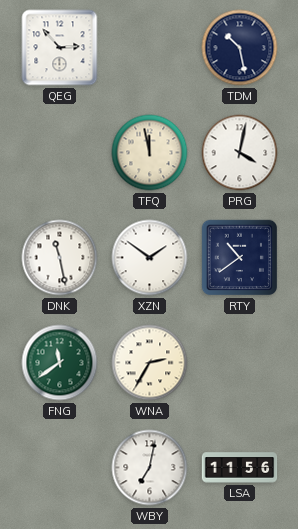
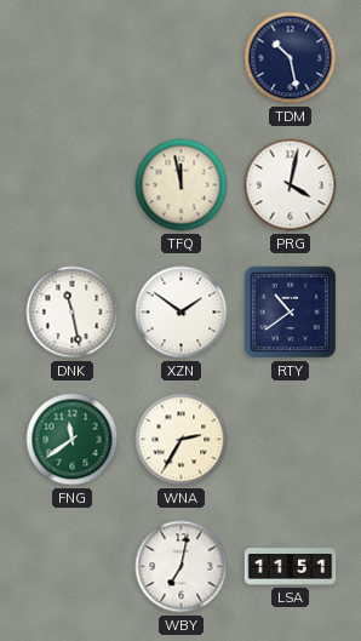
QEG: 2:53 -> none (60, 48)
LSA: 11:56 -> 11:51 (291, 567)
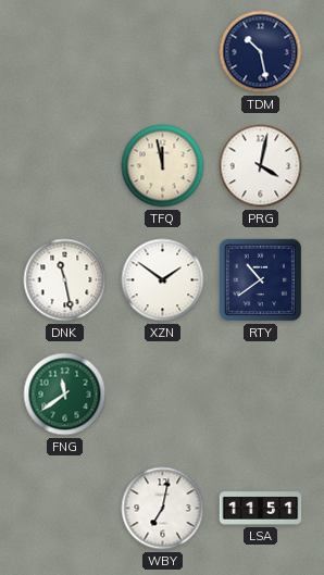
WNA: 2:35 -> none (182, 440)
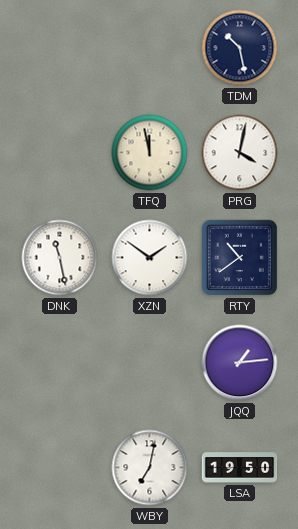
FNG: 11:39 -> none (65, 395)
JQQ: none -> 1:14 (240, 363)
LSA: 11:51 -> 19:50 (240, 468)
